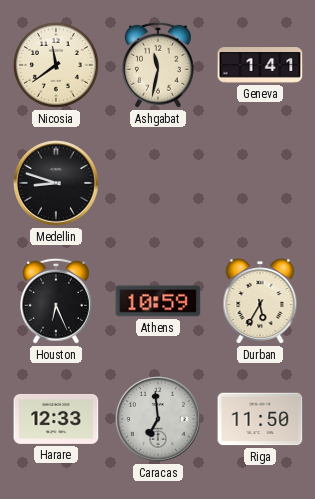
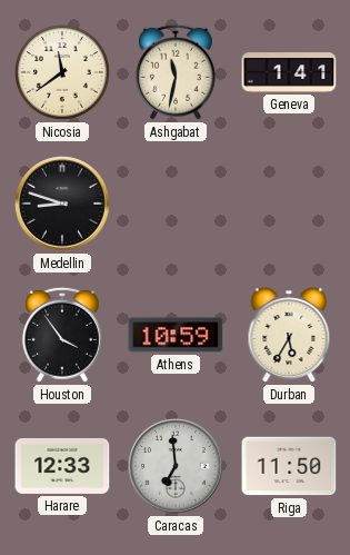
Houston: 6:26 -> 3:54 (62, 335)
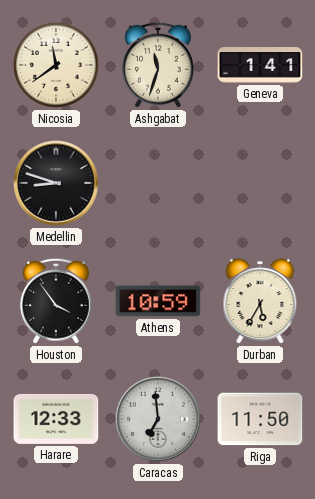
Ashgabat: 11:32 -> 11:33 (158, 65)
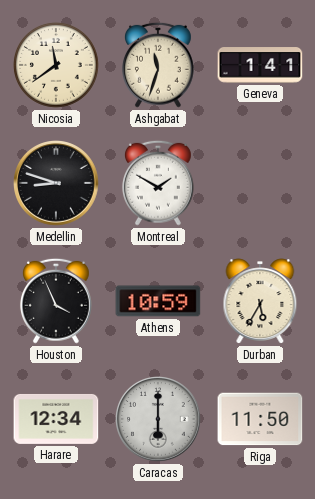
Montreal: none -> 1:50 (158, 183)
Houston: 3:54 -> 3:56 (56, 301)
Harare: 12:33 -> 12:34 (56, 419)
Caracas: 6:59 -> 6:00 (158, 419)
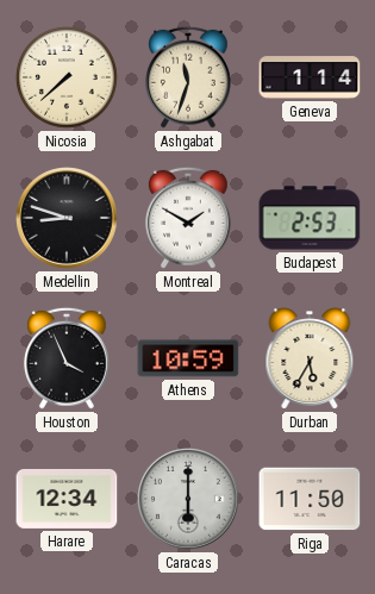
Nicosia: 11:39 -> 7:38 (67, 77)
Geneva: 1:41 -> 1:14 (310, 77)
Budapest: none -> 2:53 (310, 218)
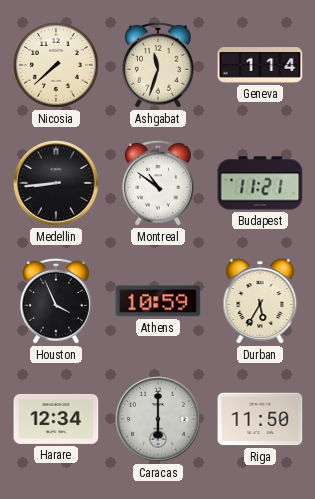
Medellin: 8:48 -> 8:44 (56, 183)
Montreal: 1:50 -> 10:51 (158, 183)
Budapest: 2:53 -> 11:21 (260, 183)
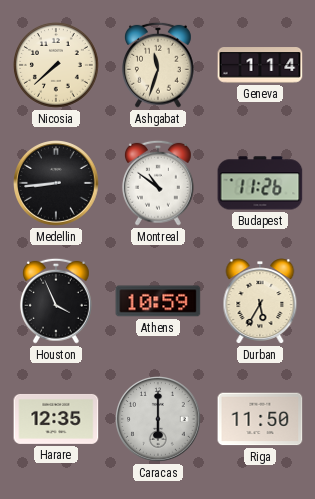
Budapest: 11:21 -> 11:26 (260, 183)
Harare: 12:34 -> 12:35 (56, 419)
